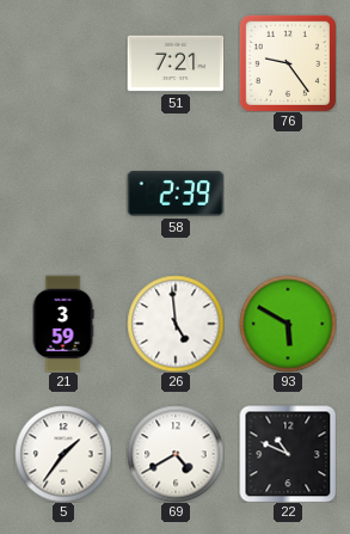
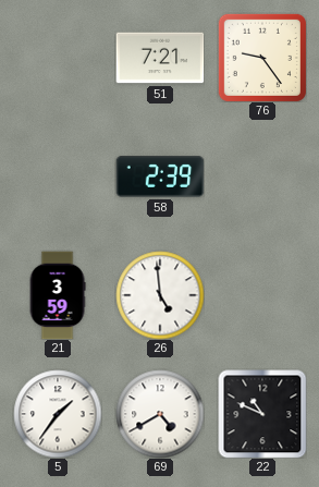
93: 5:50 -> none (288, 324)
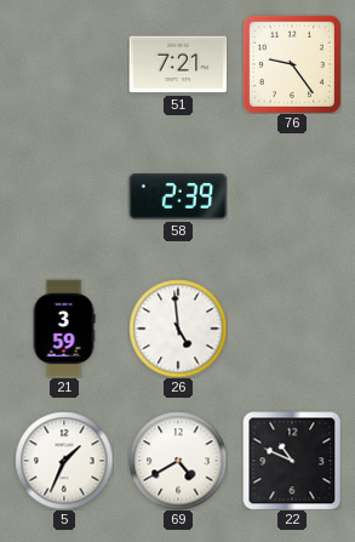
5: 1:36 -> 1:34 (64, 461)
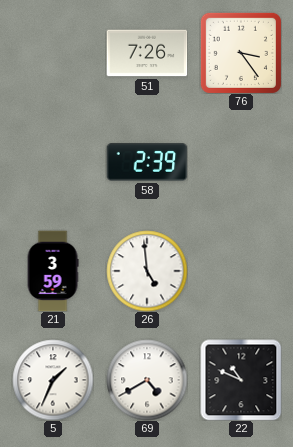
51: 7:21 -> 7:26 (147, 53)
76: 9:24 -> 3:24 (241, 53)
